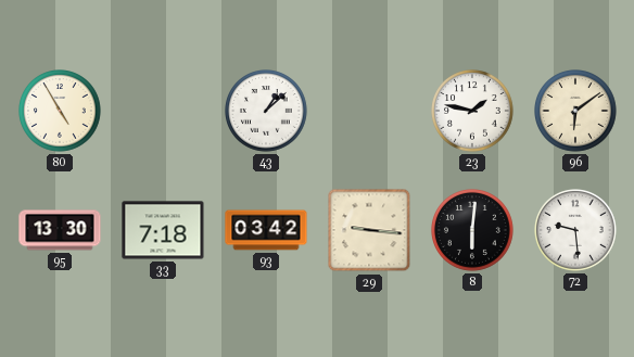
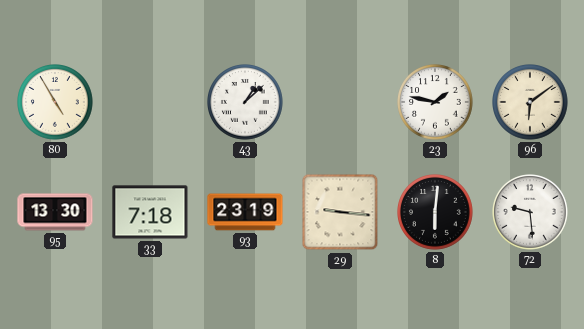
93: 03:42 -> 23:19 (245, 212)
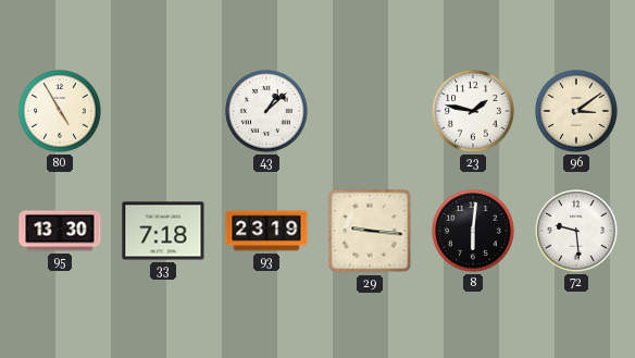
96: 6:09 -> 3:09 (577, 112)
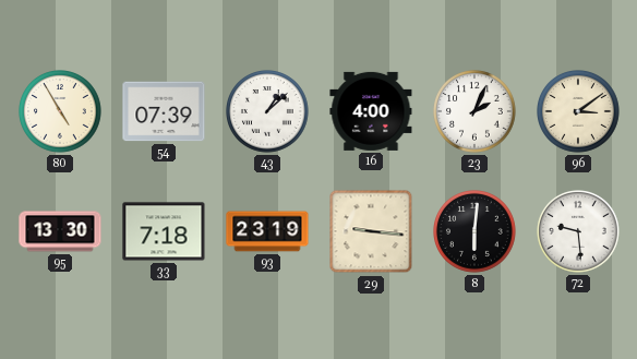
54: none -> 07:39 (164, 111)
16: none -> 4:00 (371, 111)
23: 1:47 -> 2:04 (476, 112)
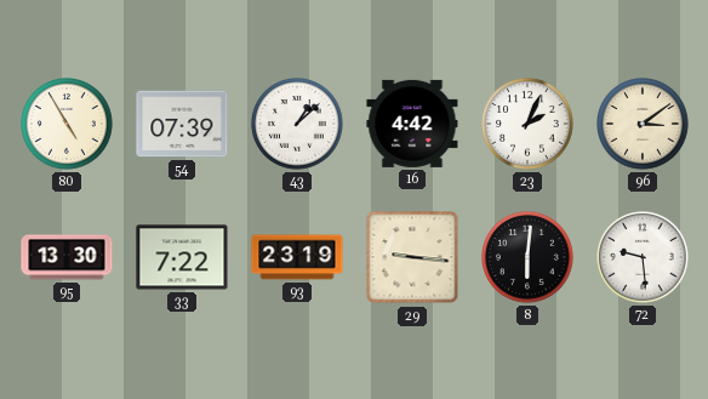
16: 4:00 -> 4:42 (412, 124)
33: 7:18 -> 7:22 (182, 257)
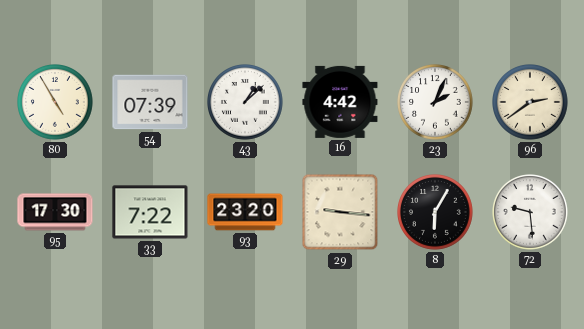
96: 3:09 -> 2:39 (531, 103)
95: 13:30 -> 17:30 (55, 212)
93: 23:19 -> 23:20 (245, 212)
8: 6:01 -> 6:05 (436, 213)
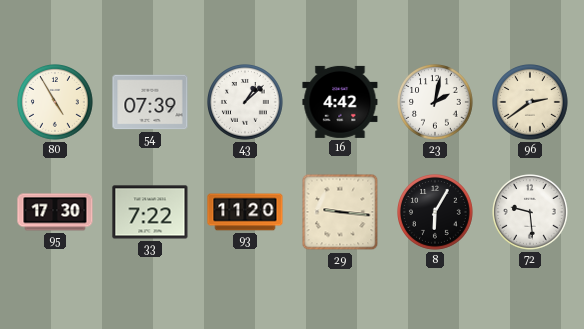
23: 2:04 -> 2:02 (436, 103)
93: 23:20 -> 11:20 (245, 212)
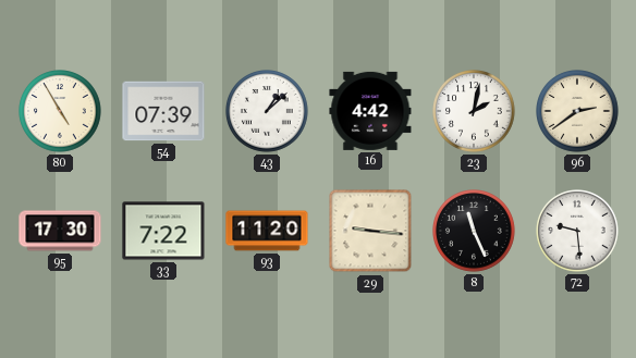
8: 6:05 -> 11:26 (475, 232)
